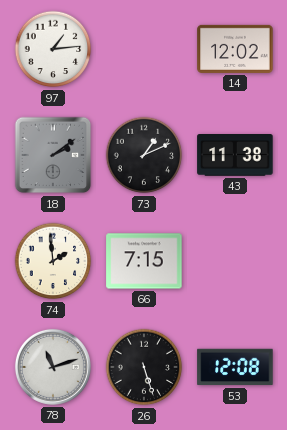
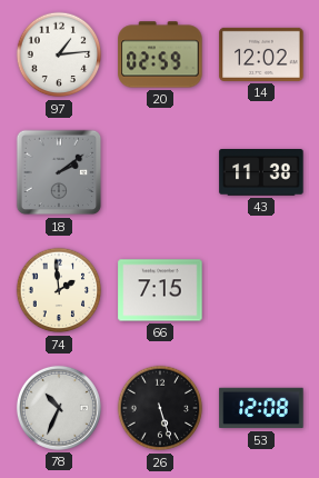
20: none -> 02:59 (160, 54)
73: 1:11 -> none (144, 155)
78: 11:12 -> 10:34 (59, 408)
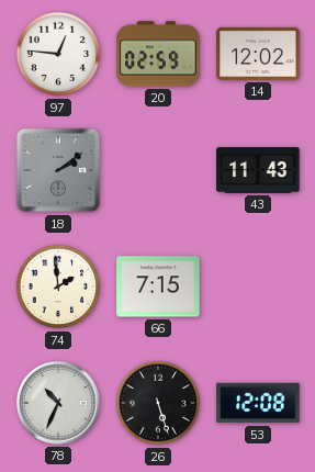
97: 1:14 -> 12:46 (58, 54)
43: 11:38 -> 11:43 (258, 171)
